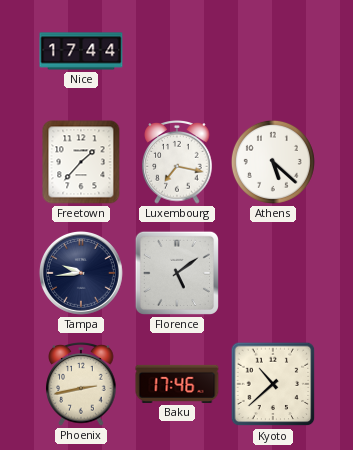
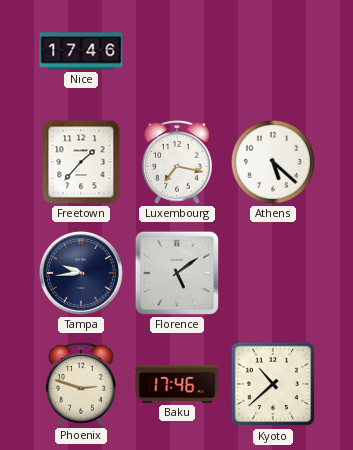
Nice: 17:44 -> 17:46 (81, 51)
Phoenix: 2:43 -> 2:48 (81, 384)
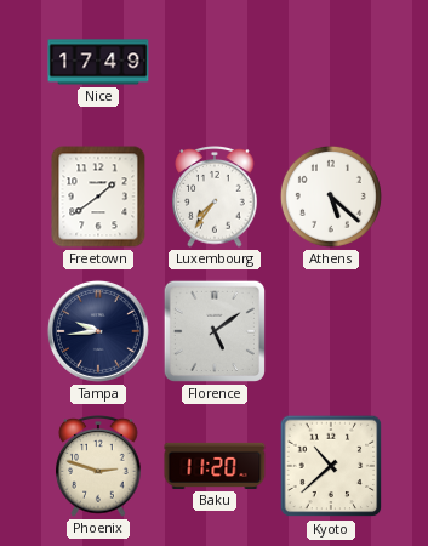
Nice: 17:46 -> 17:49 (98, 62)
Freetown: 1:37 -> 1:39 (98, 197)
Luxembourg: 7:17 -> 7:36 (215, 197)
Baku: 17:46 -> 11:20 (215, 466)
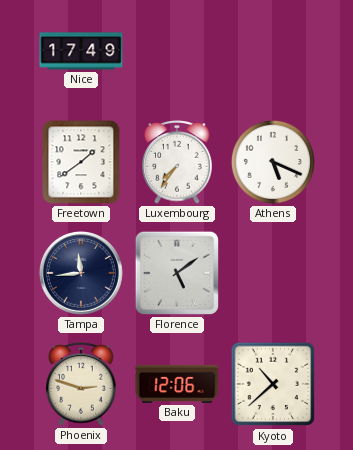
Athens: 5:22 -> 5:19 (273, 162)
Tampa: 9:44 -> 11:44 (81, 273)
Baku: 11:20 -> 12:06 (177, 384)
